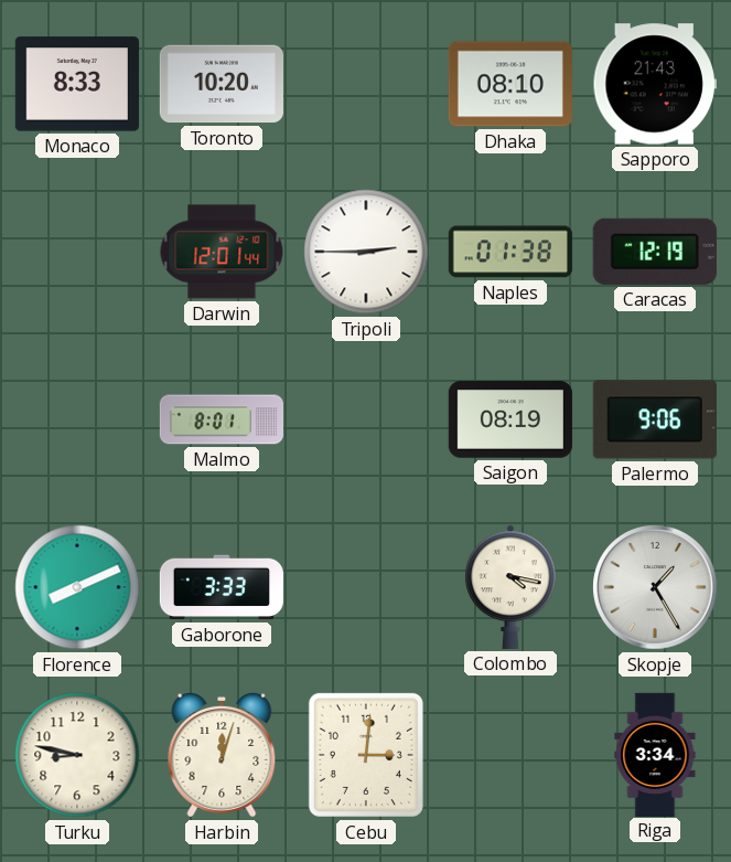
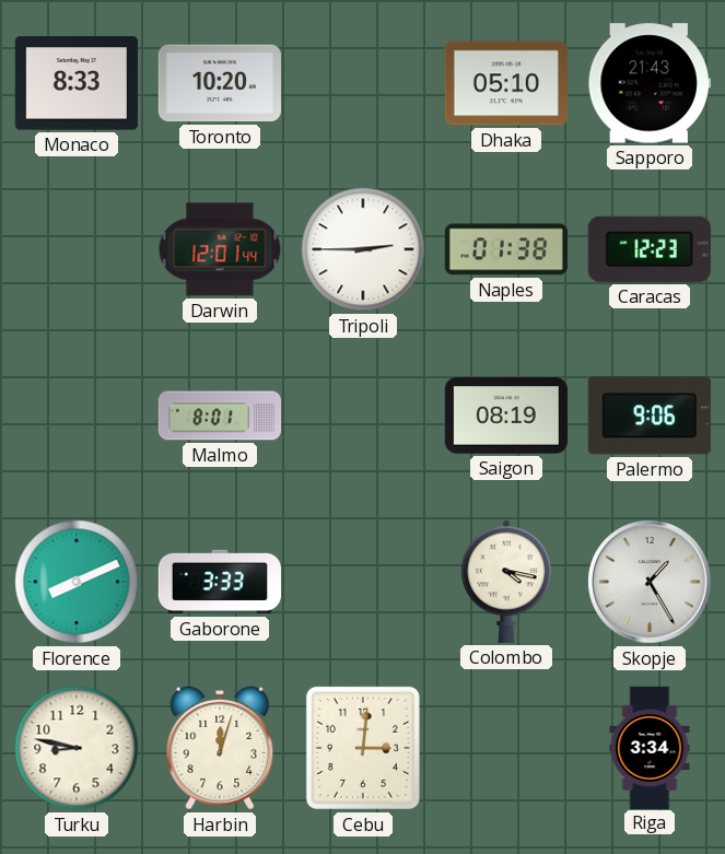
Dhaka: 08:10 -> 05:10 (506, 83)
Caracas: 12:19 -> 12:23 (650, 249)
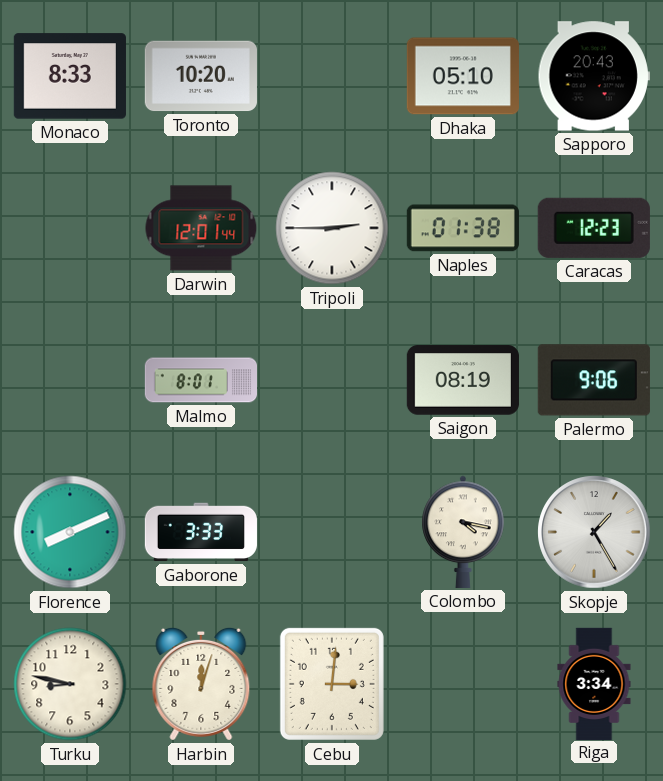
Sapporo: 21:43 -> 20:43 (594, 76)
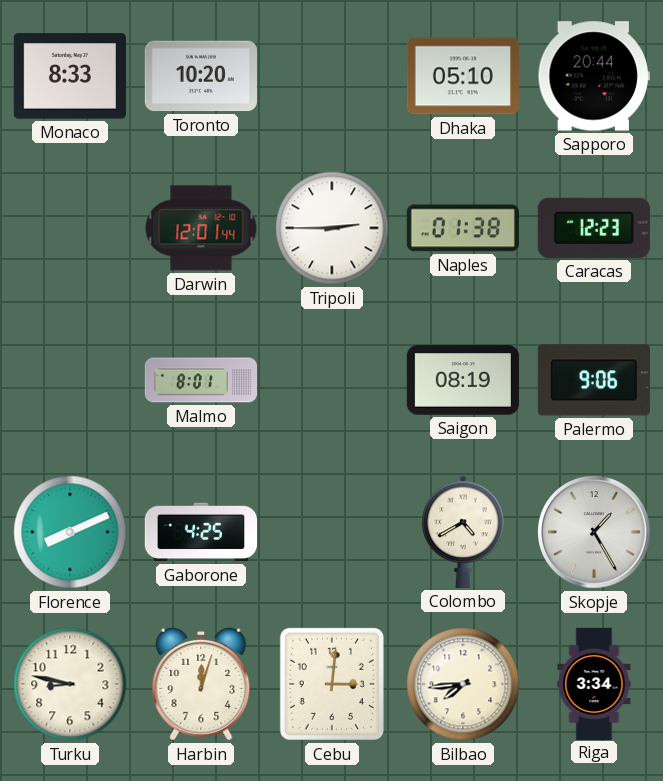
Sapporo: 20:43 -> 20:44 (594, 76)
Gaborone: 3:33 -> 4:25 (200, 532)
Colombo: 4:17 -> 4:40 (463, 532)
Bilbao: none -> 7:44 (463, 684)
